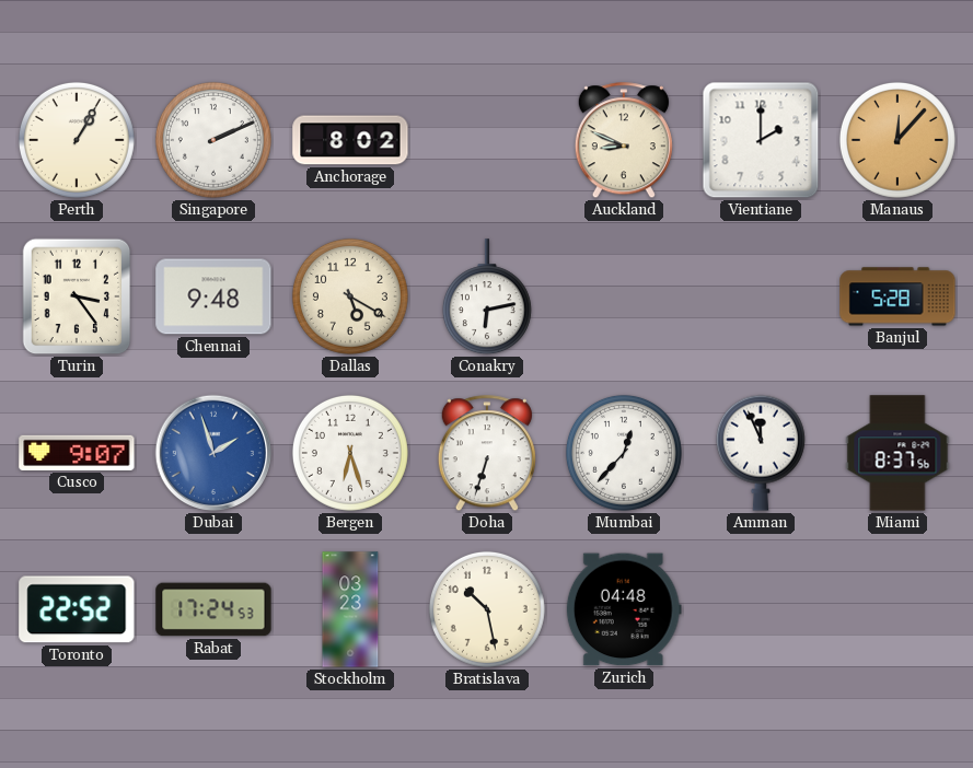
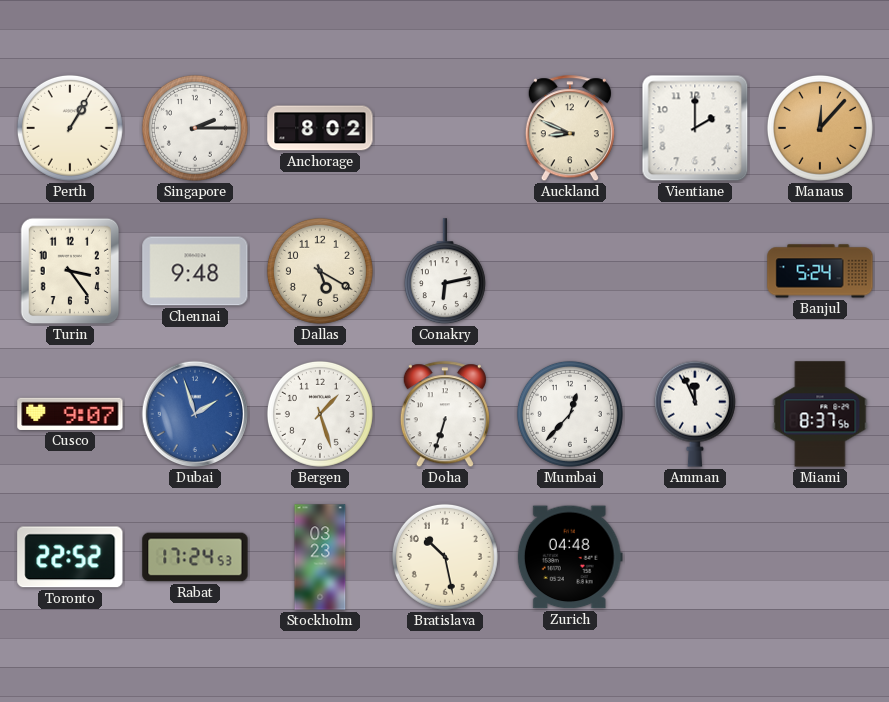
Singapore: 2:11 -> 2:15 (195, 128)
Banjul: 5:28 -> 5:24 (820, 271)
Bergen: 6:27 -> 1:27 (320, 414)
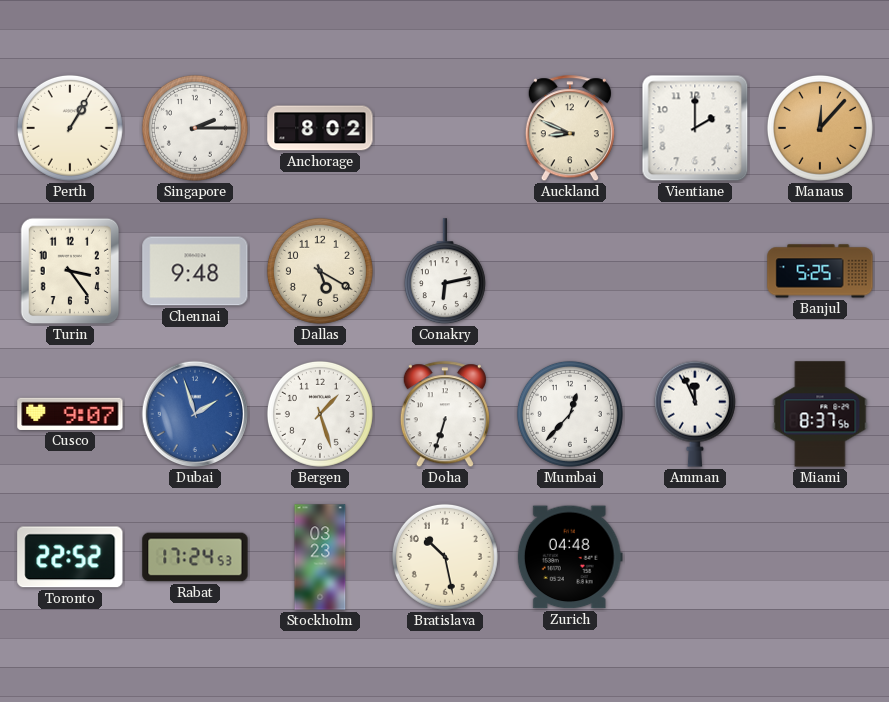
Banjul: 5:24 -> 5:25 (820, 271)
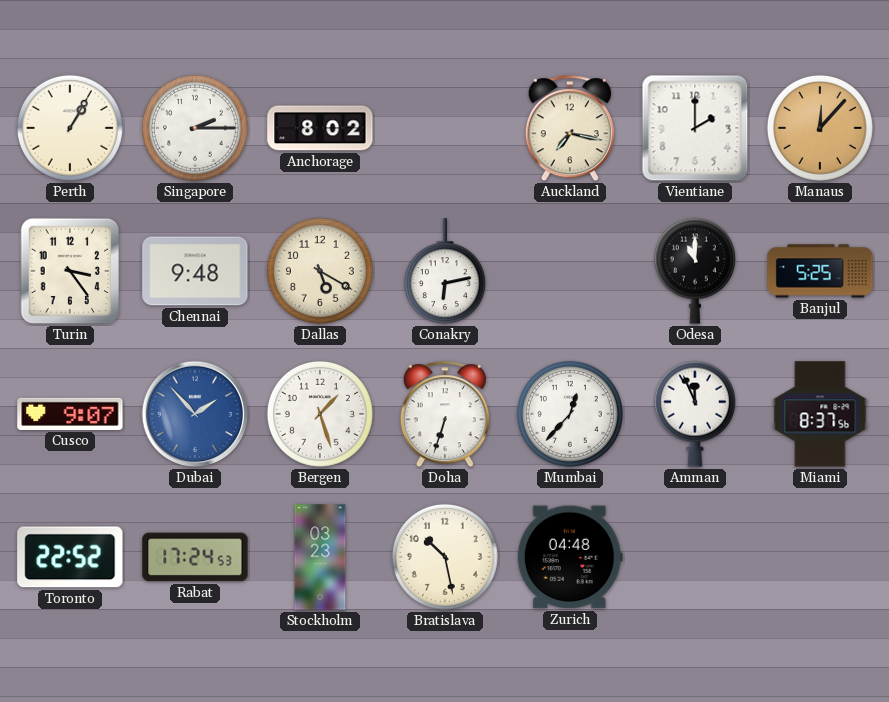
Auckland: 8:49 -> 7:17 (570, 129)
Odesa: none -> 11:00 (695, 271)
Dubai: 1:57 -> 1:53 (195, 414)
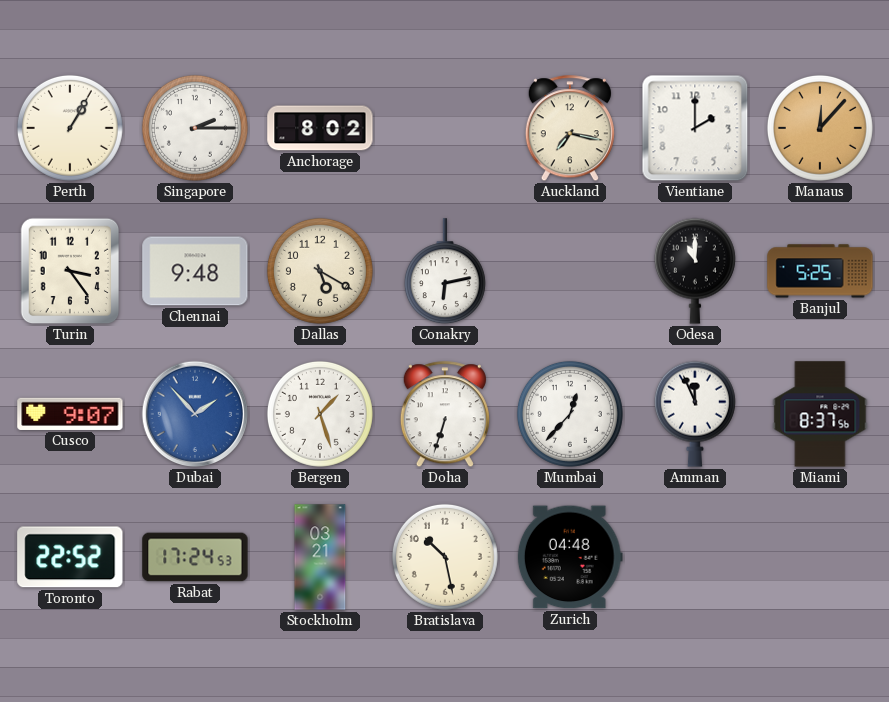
Stockholm: 03:23 -> 03:21 (320, 557)
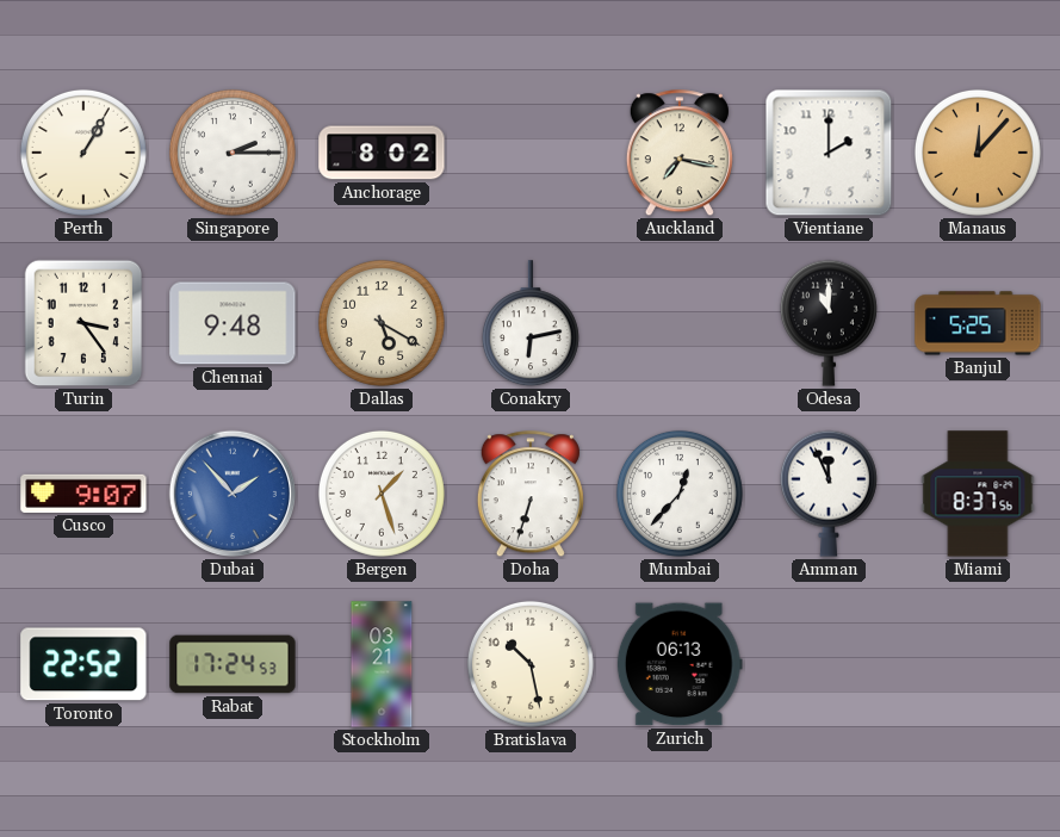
Zurich: 04:48 -> 06:13 (680, 664)
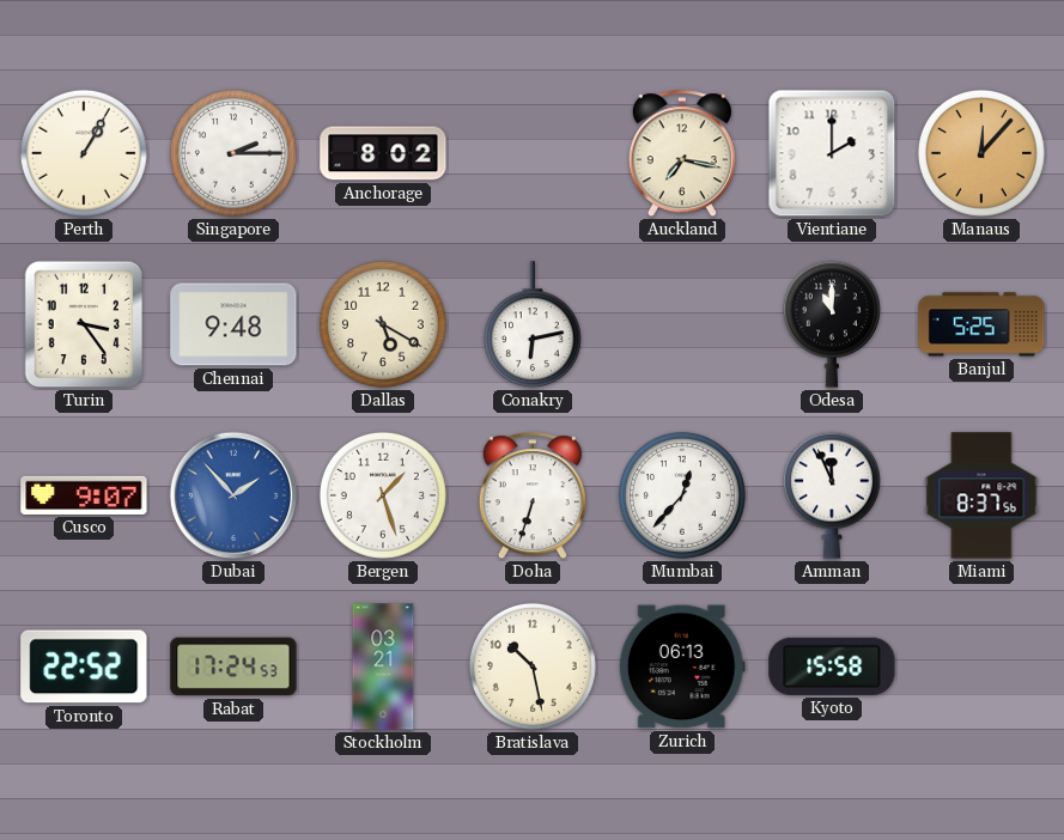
Kyoto: none -> 15:58 (832, 666)
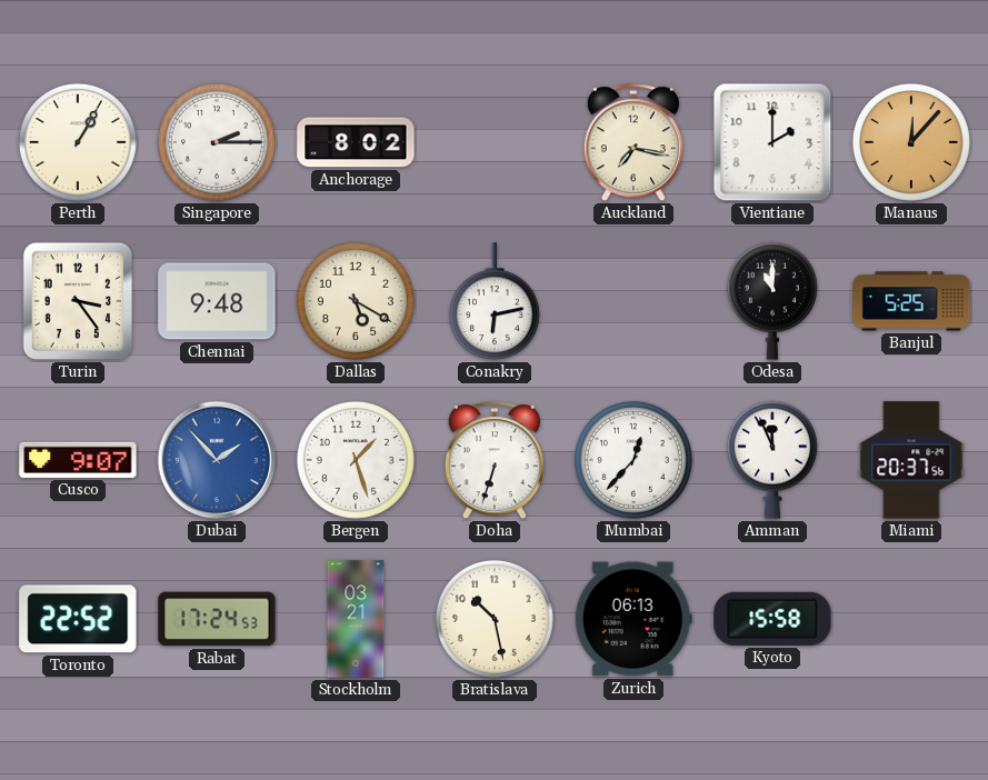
Miami: 8:37 -> 20:37 (911, 460)
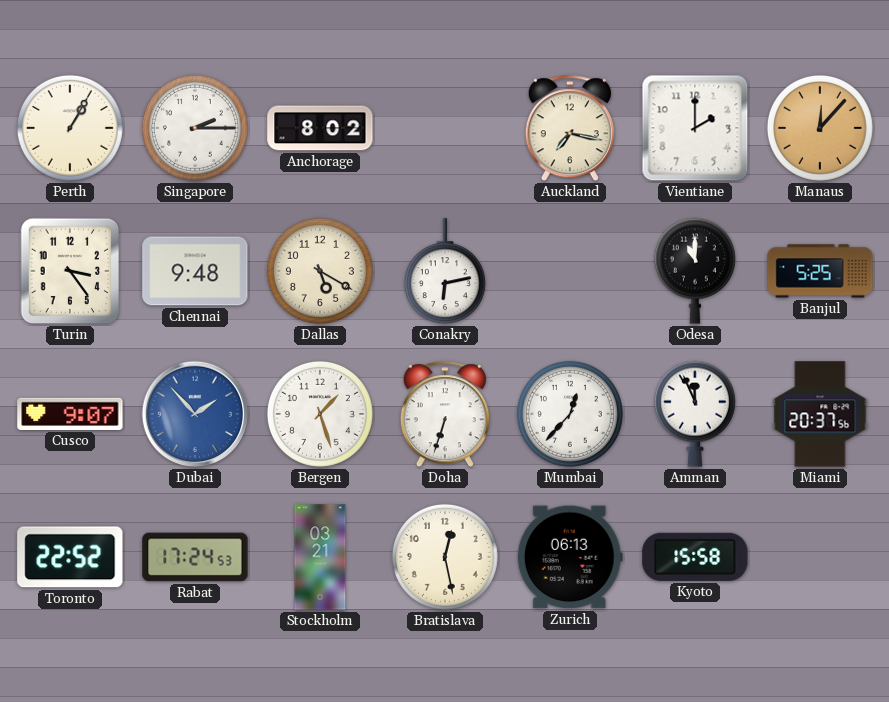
Bratislava: 10:28 -> 12:28 (445, 557)
